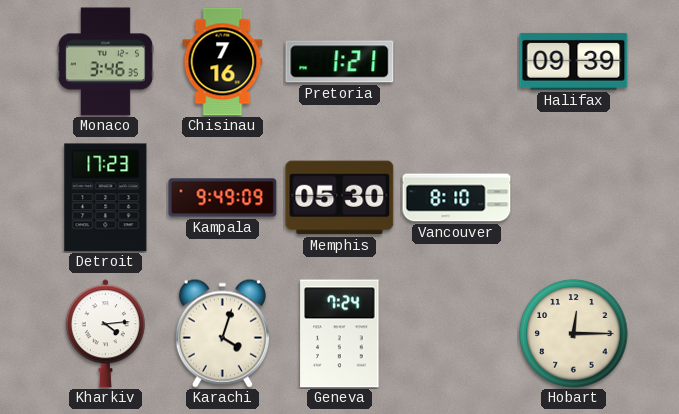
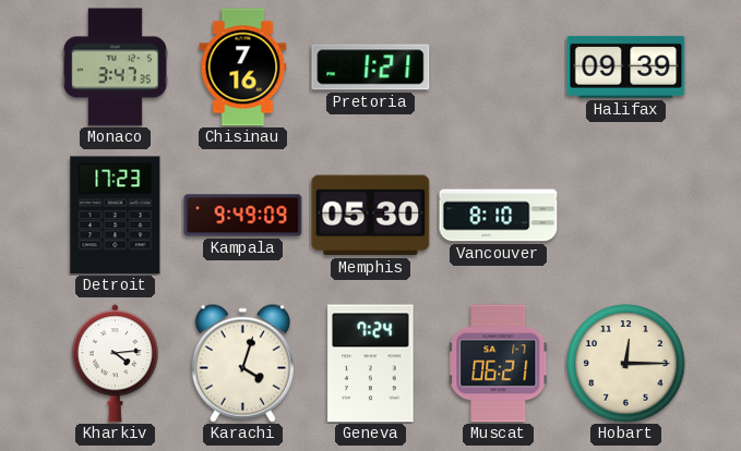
Monaco: 3:46 -> 3:47 (115, 68)
Muscat: none -> 06:21 (499, 364)
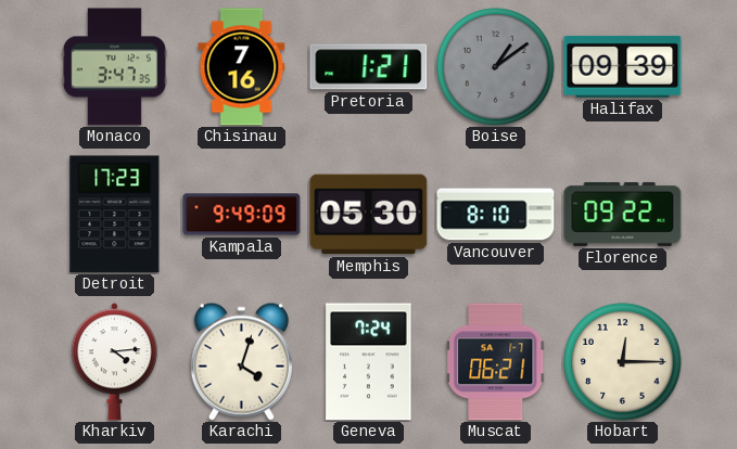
Boise: none -> 1:09 (496, 67)
Florence: none -> 09:22 (623, 214)
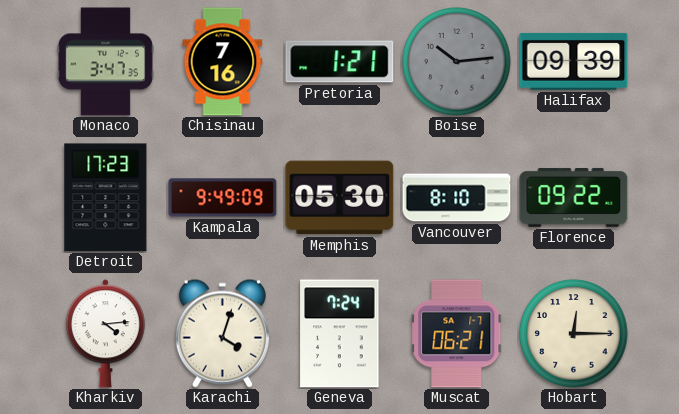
Boise: 1:09 -> 10:14 (457, 62)
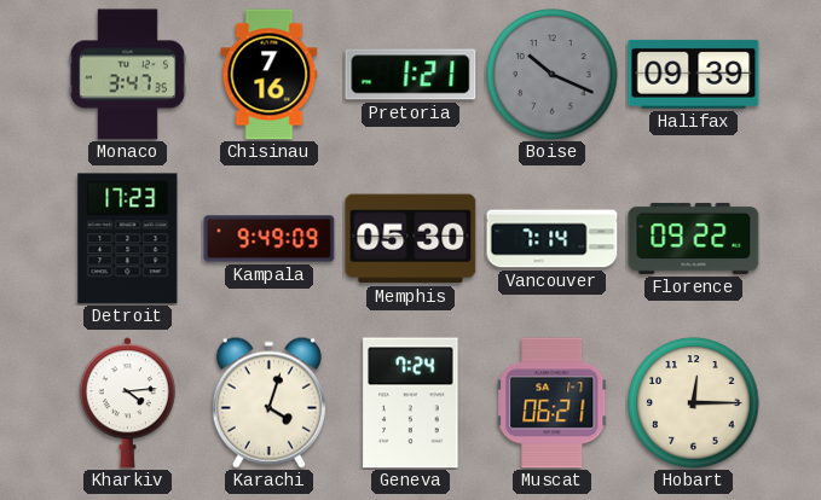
Boise: 10:14 -> 10:19 (553, 75)
Vancouver: 8:10 -> 7:14 (553, 239)
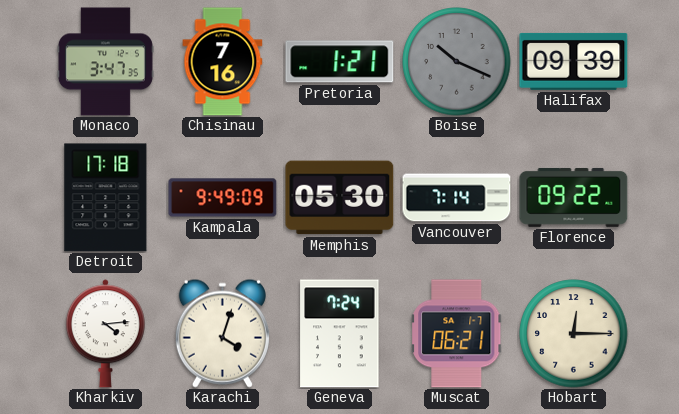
Detroit: 17:23 -> 17:18 (106, 198)
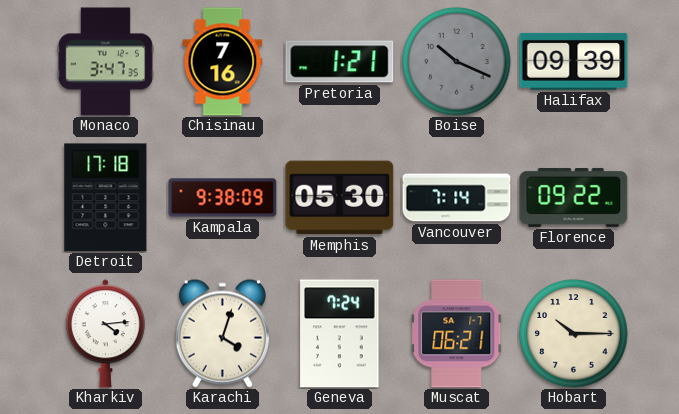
Kampala: 9:49 -> 9:38 (223, 198)
Hobart: 12:15 -> 10:15 (574, 334)
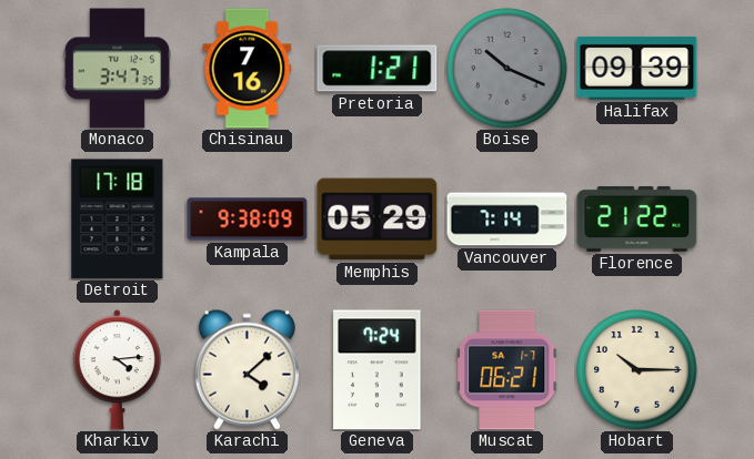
Memphis: 05:30 -> 05:29 (378, 220)
Florence: 09:22 -> 21:22 (637, 218)
Karachi: 4:03 -> 4:08 (247, 369)
